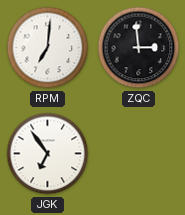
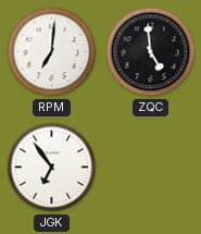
ZQC: 2:59 -> 4:59 (151, 52)
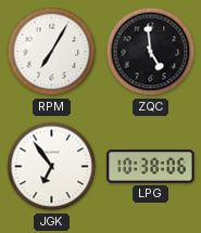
RPM: 7:01 -> 7:05 (52, 52)
LPG: none -> 10:38 (151, 167)
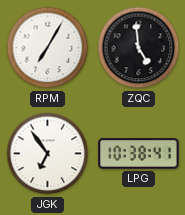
LPG: 10:38:06 -> 10:38:41 (139, 154)
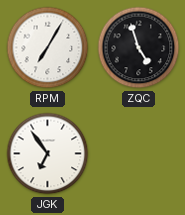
ZQC: 4:59 -> 4:57 (139, 48)
LPG: 10:38 -> none (139, 154)
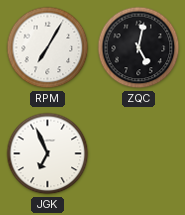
ZQC: 4:57 -> 5:02 (139, 48)
JGK: 6:54 -> 6:56 (48, 154)
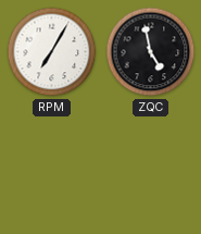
ZQC: 5:02 -> 4:58 (151, 52)
JGK: 6:56 -> none (48, 154)
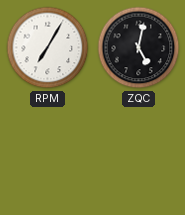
ZQC: 4:58 -> 5:02 (139, 48)
